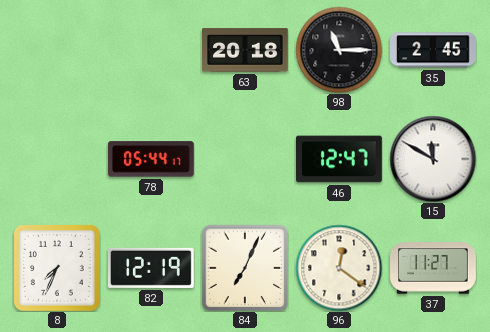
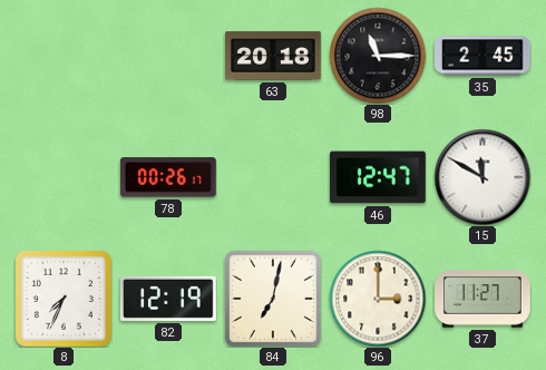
78: 05:44 -> 00:26 (168, 177)
84: 7:04 -> 7:02 (273, 299)
96: 12:21 -> 3:00 (378, 299)
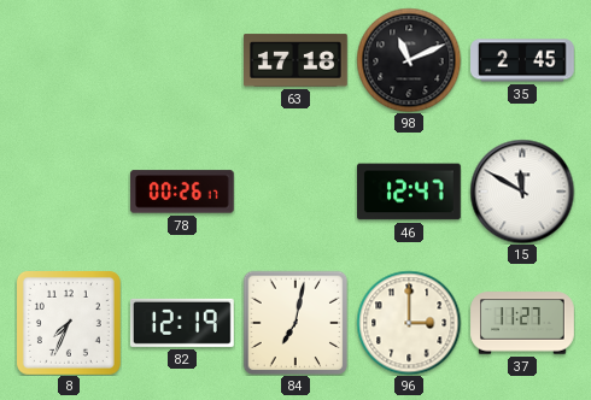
63: 20:18 -> 17:18 (297, 60)
98: 11:15 -> 11:11 (409, 60)
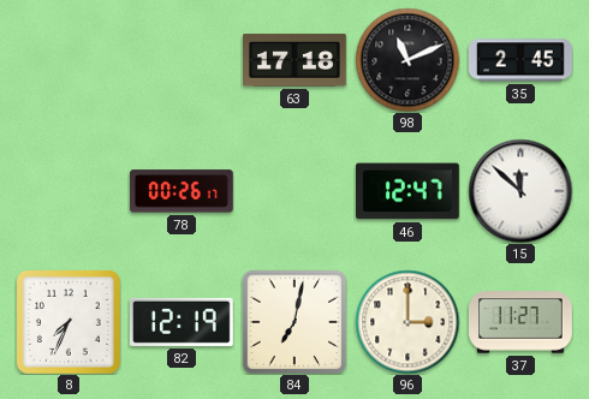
15: 11:50 -> 11:52 (520, 191)
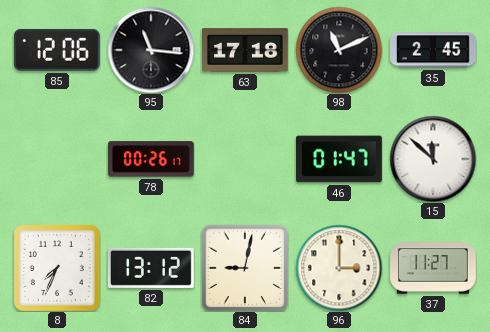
85: none -> 12:06 (57, 50)
95: none -> 11:16 (151, 50)
46: 12:47 -> 01:47 (340, 159)
82: 12:19 -> 13:12 (151, 268)
84: 7:02 -> 9:02 (245, 268)
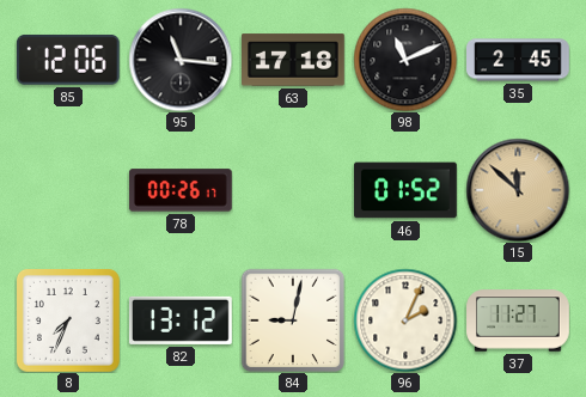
46: 01:47 -> 01:52 (407, 190)
15 dial: white -> champagne (518, 190)
96: 3:00 -> 2:04 (405, 320)
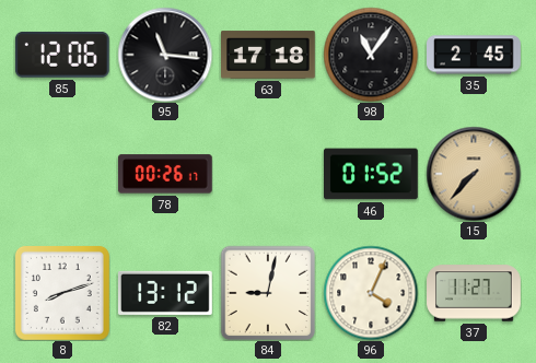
98: 11:11 -> 11:06 (371, 55)
15: 11:52 -> 7:37 (474, 174)
8: 7:34 -> 8:12 (62, 293)
96: 2:04 -> 4:04 (371, 293)
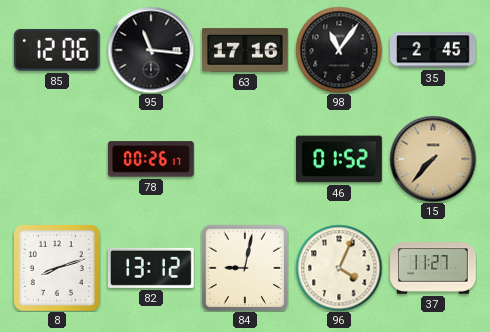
63: 17:18 -> 17:16 (246, 50)
